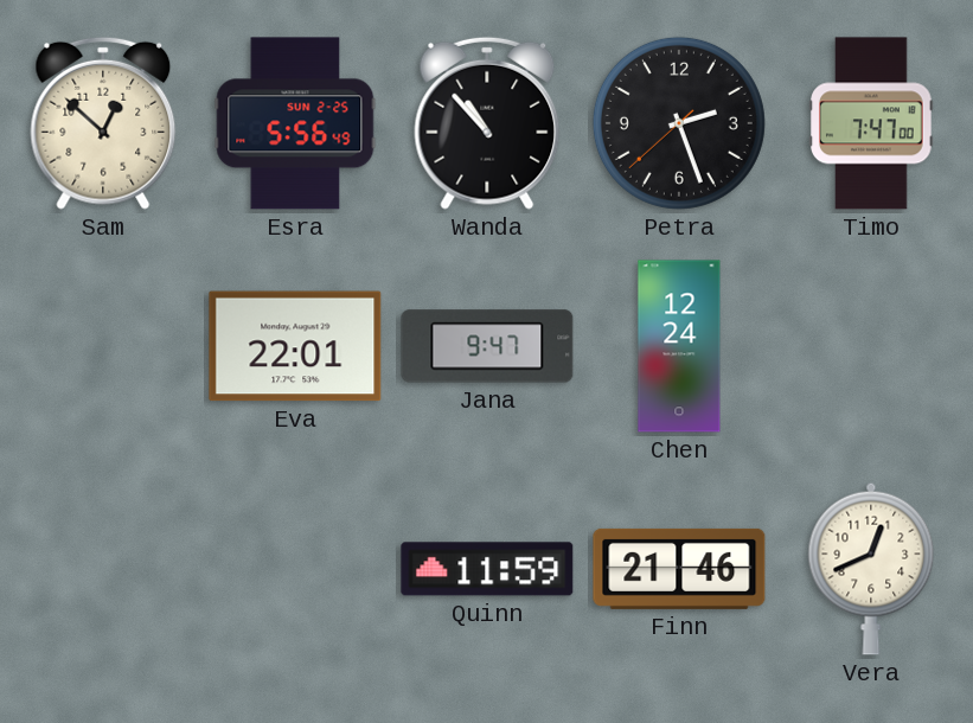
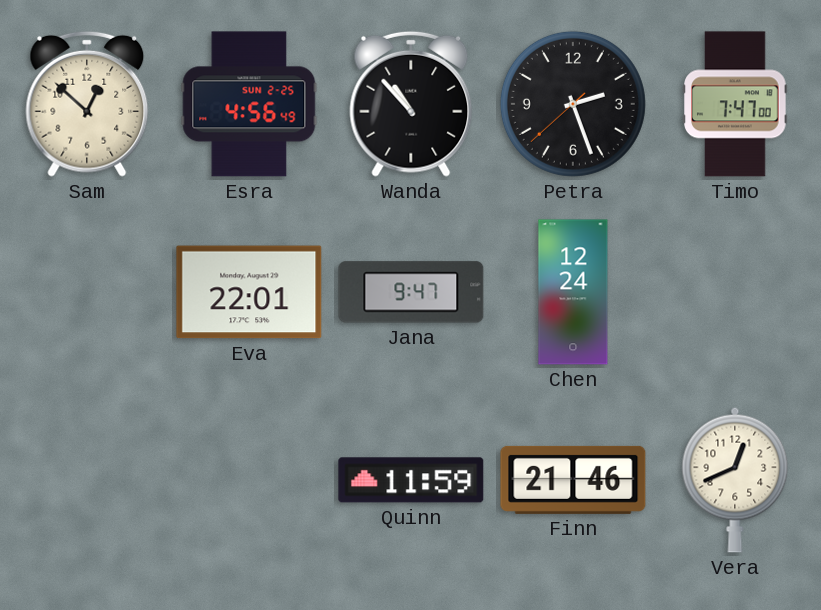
Esra: 5:56 -> 4:56 (249, 104)
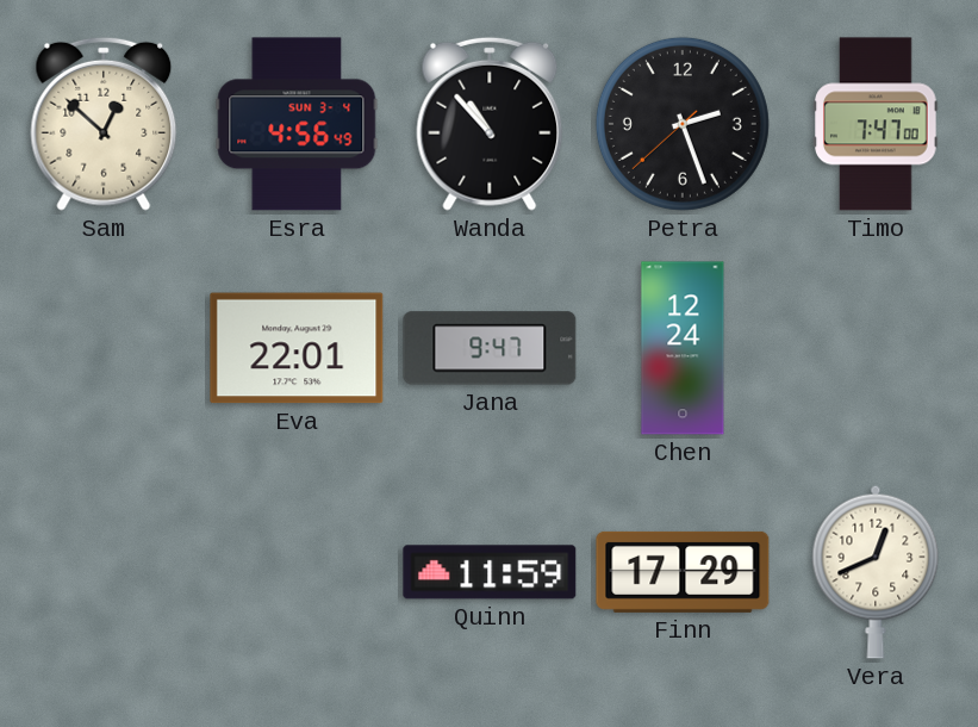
Esra date: SUN 2-25 -> SUN 3-4 (297, 124)
Finn: 21:46 -> 17:29 (683, 572)
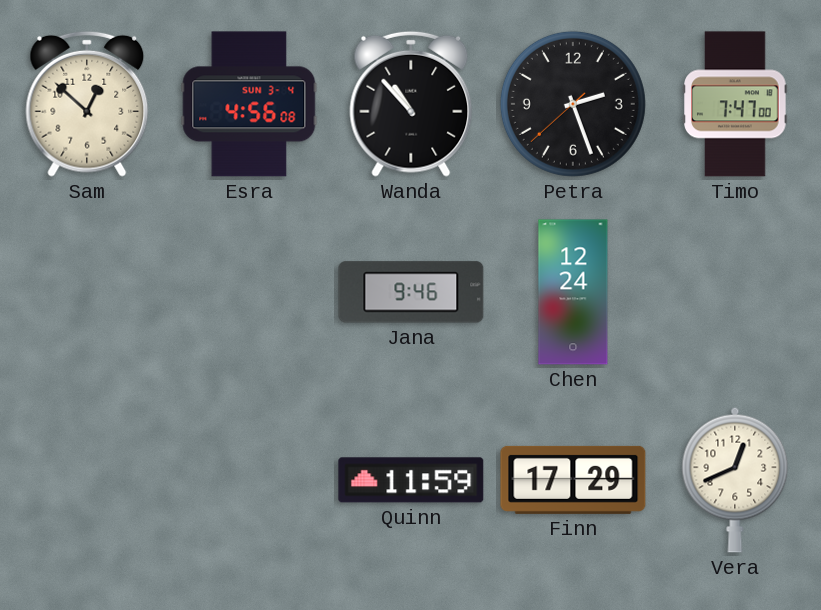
Esra: 4:56:49 -> 4:56:08 (249, 104)
Eva: 22:01 -> none (297, 348)
Jana: 9:47 -> 9:46 (411, 292)
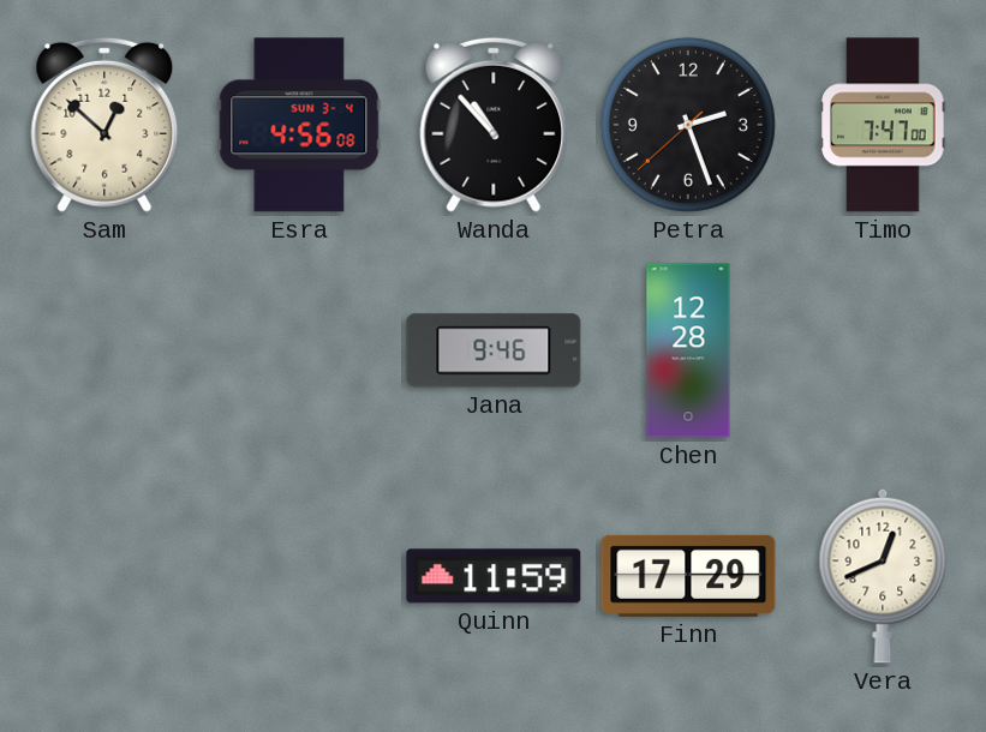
Chen: 12:24 -> 12:28 (688, 350)
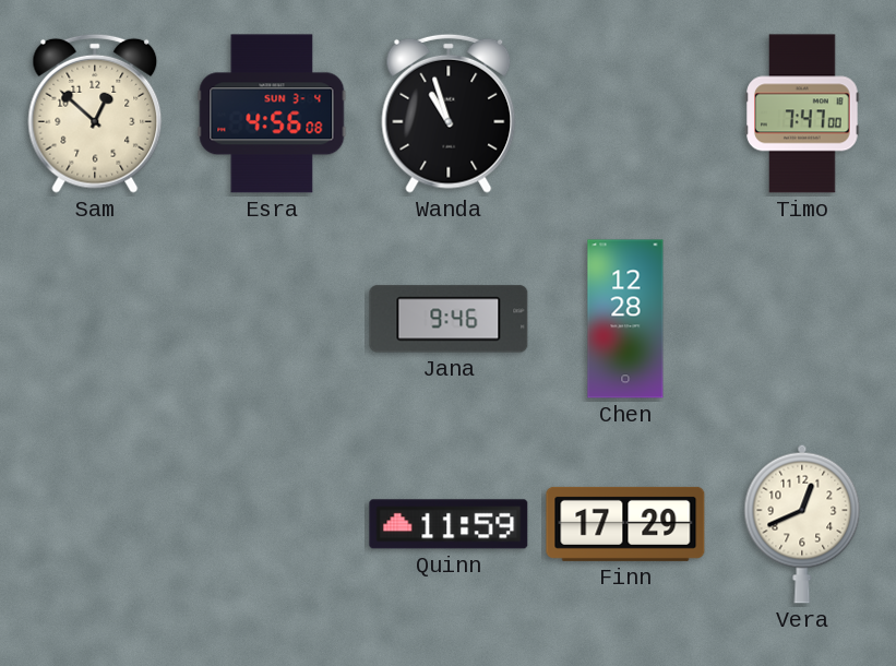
Wanda: 10:53 -> 10:57 (449, 114)
Petra: 2:26 -> none (688, 125)
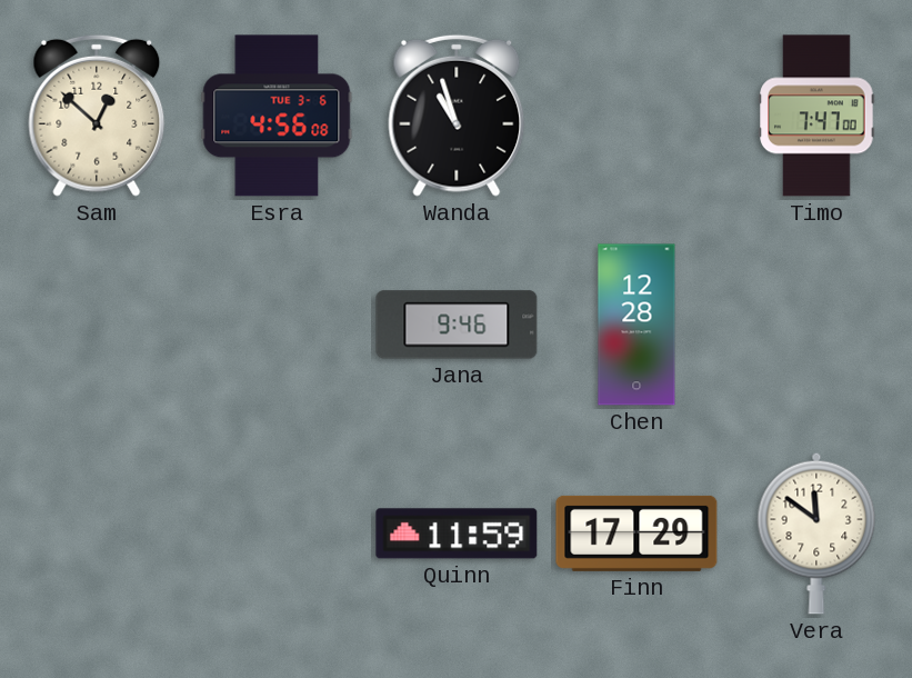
Esra date: SUN 3-4 -> TUE 3-6 (277, 116)
Vera: 12:41 -> 11:51 (816, 534)
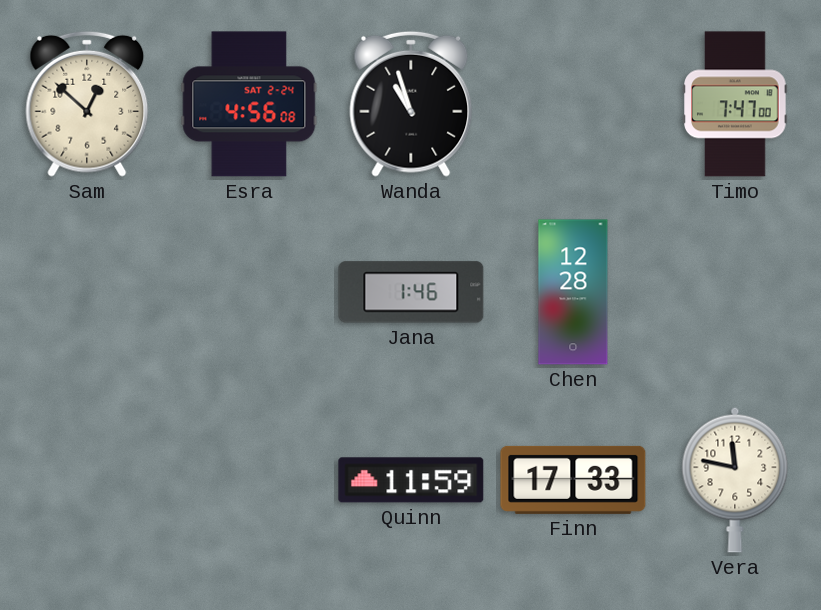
Esra date: TUE 3-6 -> SAT 2-24 (249, 104)
Jana: 9:46 -> 1:46 (411, 292)
Finn: 17:29 -> 17:33 (573, 480)
Vera: 11:51 -> 11:47 (735, 480)
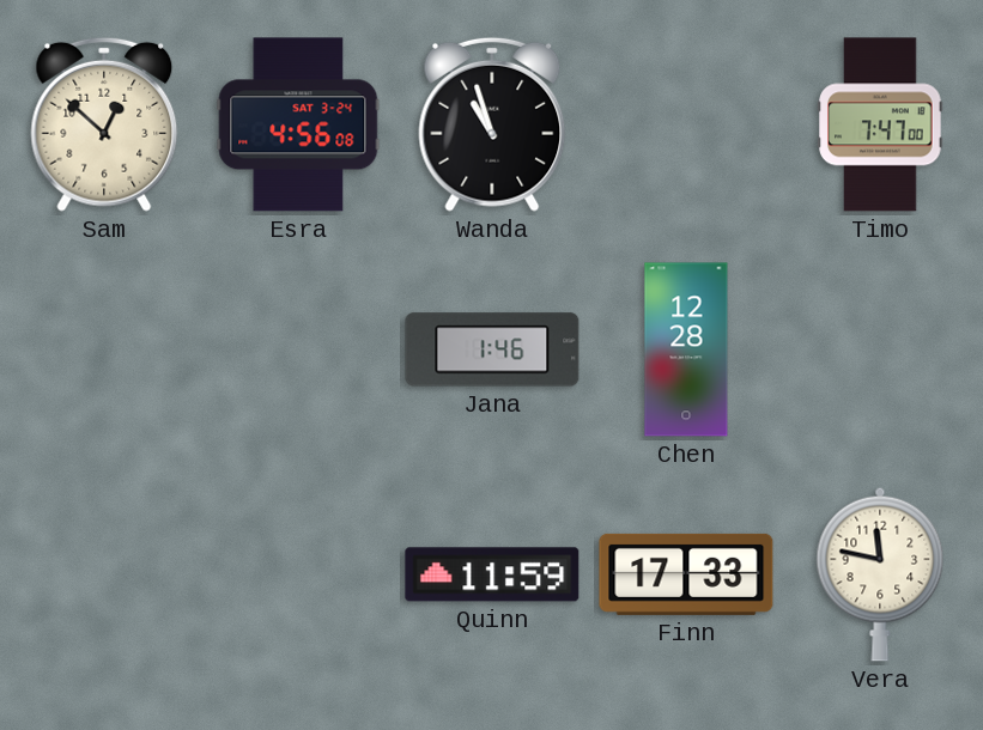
Esra date: SAT 2-24 -> SAT 3-24 (298, 124)
